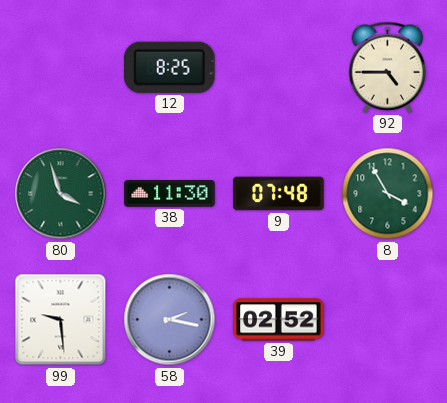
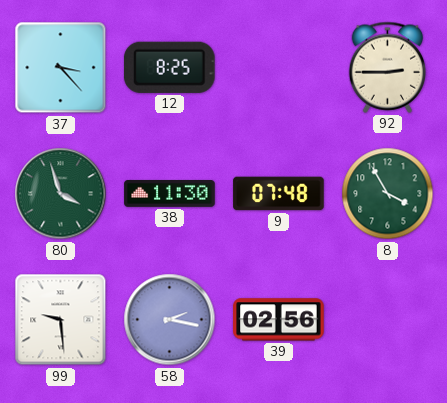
37: none -> 3:23 (61, 68)
92: 4:45 -> 2:45 (388, 67)
39: 02:52 -> 02:56 (279, 320)
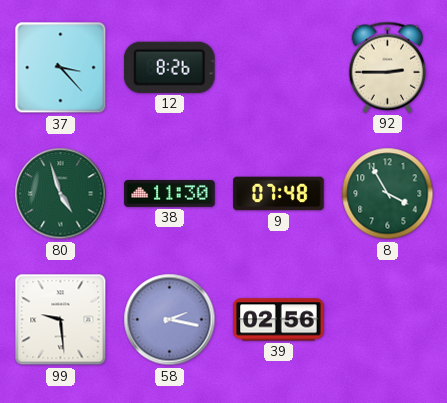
12: 8:25 -> 8:26 (170, 67)
80: 3:57 -> 4:57 (61, 194)
